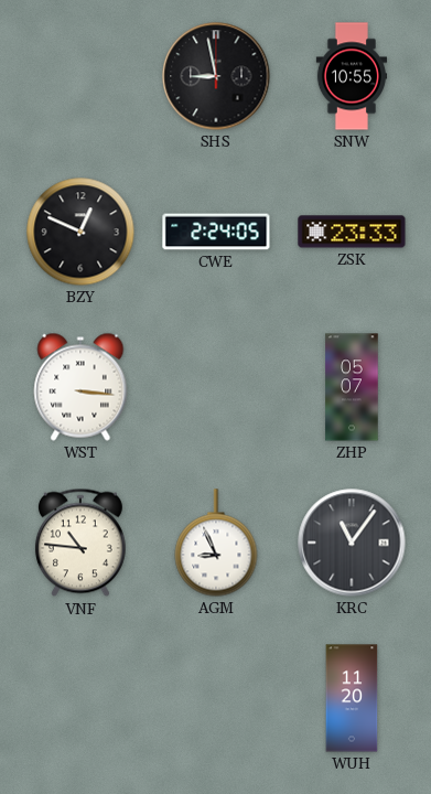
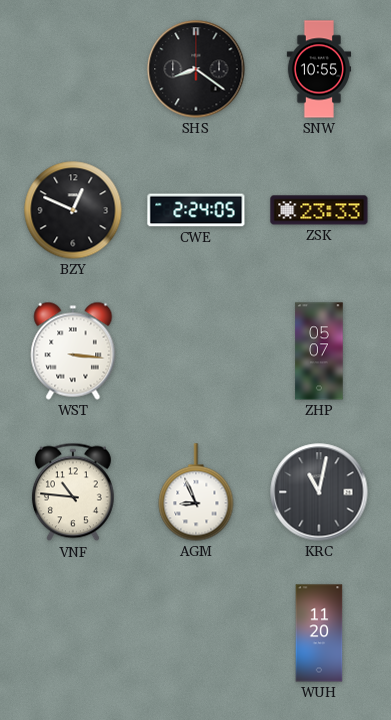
SHS: 8:58 -> 8:21 (196, 69)
KRC: 11:06 -> 11:02 (319, 492)
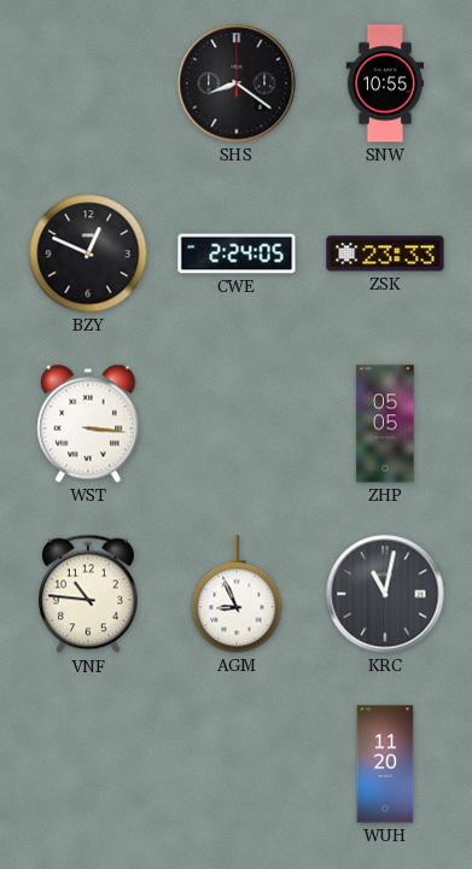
ZHP: 05:07 -> 05:05 (385, 424)
